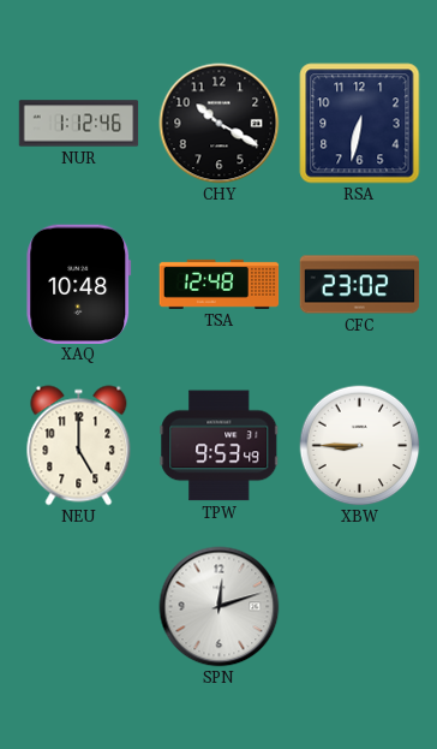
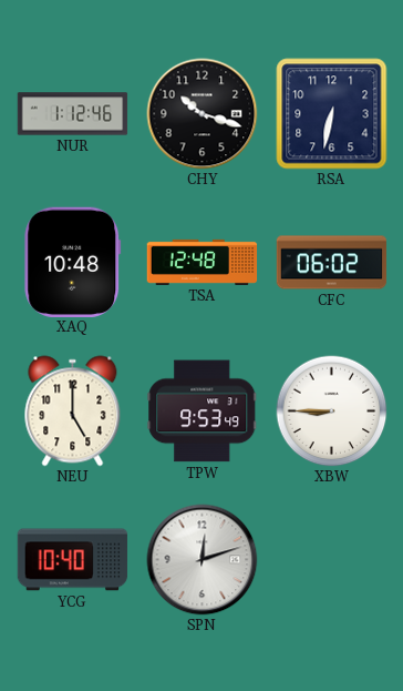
CHY: 10:20 -> 10:18 (203, 114)
CFC: 23:02 -> 06:02 (332, 263)
YCG: none -> 10:40 (73, 560)
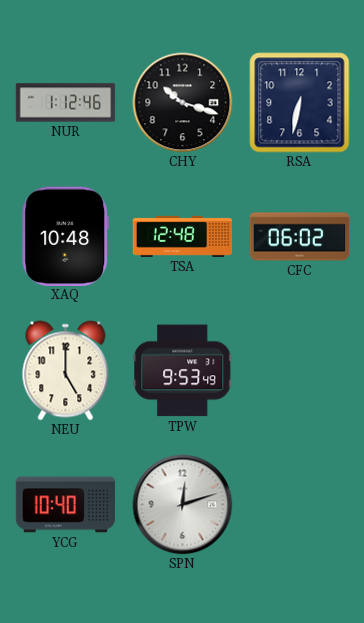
XBW: 8:45 -> none (332, 411)
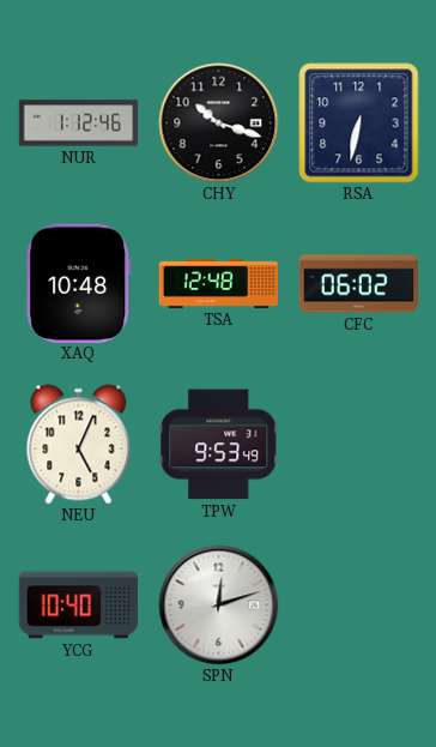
NEU: 5:00 -> 5:04 (79, 445)
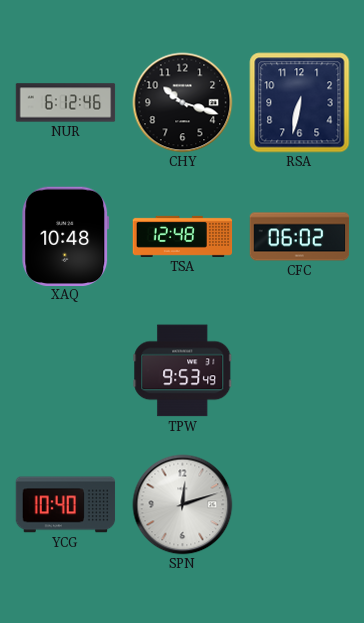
NUR: 1:12 -> 6:12 (66, 103)
NEU: 5:04 -> none (79, 445)
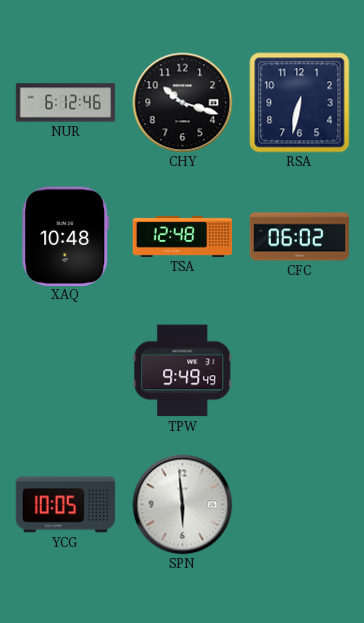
TPW: 9:53 -> 9:49 (183, 371)
YCG: 10:40 -> 10:05 (66, 505)
SPN: 12:12 -> 5:59 (183, 505)
